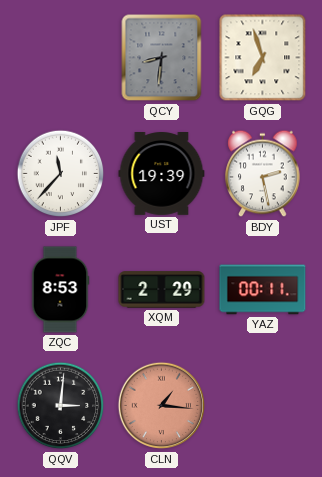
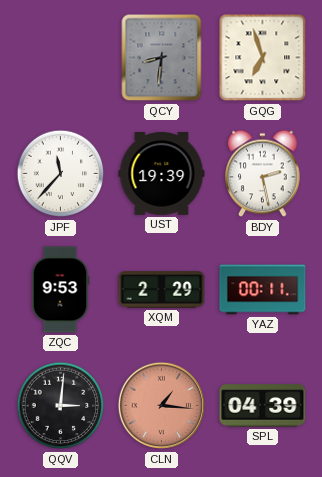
ZQC: 8:53 -> 9:53 (60, 290)
SPL: none -> 04:39 (263, 406)
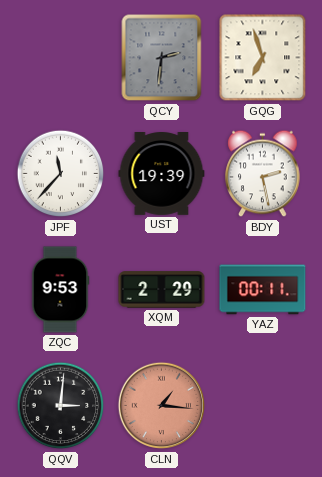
QCY: 8:31 -> 2:31 (162, 58)
SPL: 04:39 -> none (263, 406)
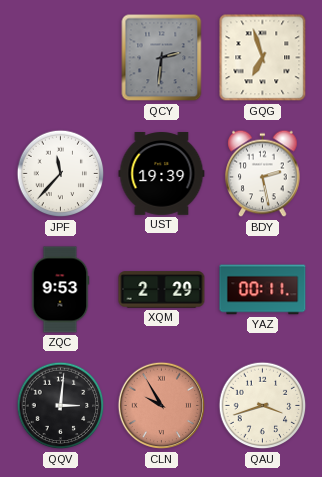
CLN: 1:16 -> 9:55 (162, 406)
QAU: none -> 3:42 (263, 406)
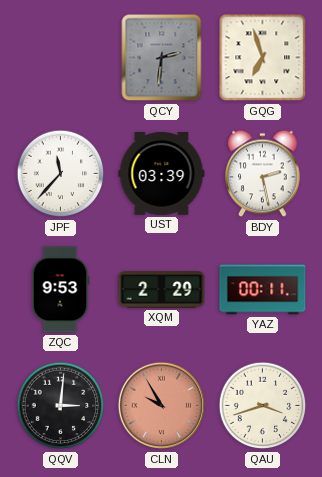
UST: 19:39 -> 03:39 (162, 174)
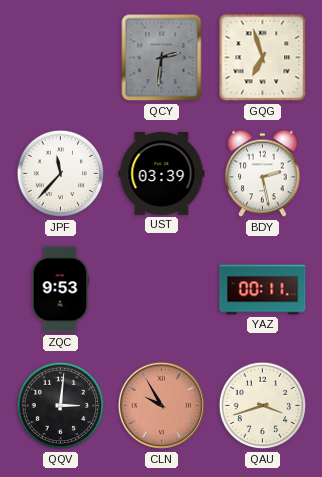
XQM: 2:29 -> none (162, 290)
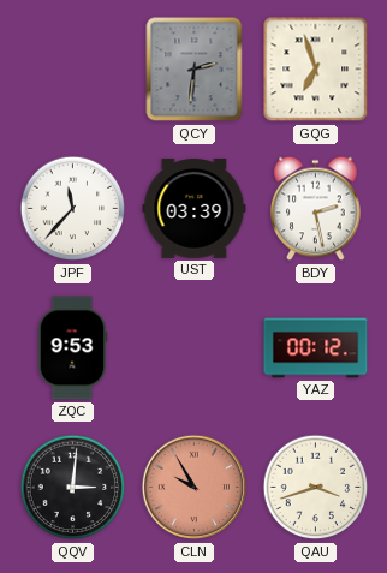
YAZ: 00:11 -> 00:12 (316, 348)
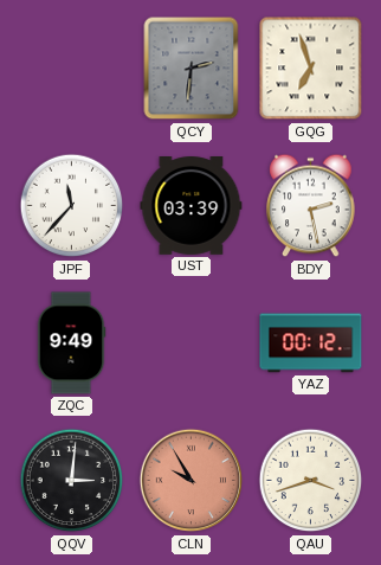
ZQC: 9:53 -> 9:49 (71, 344)
